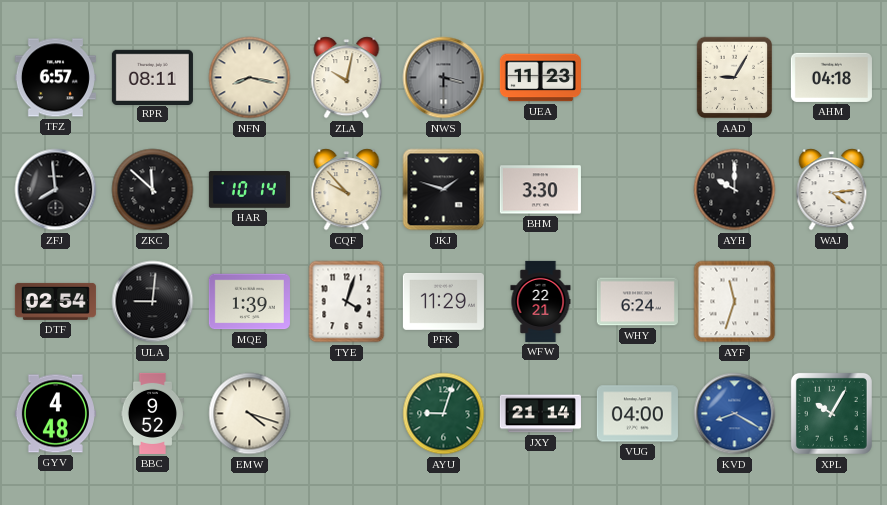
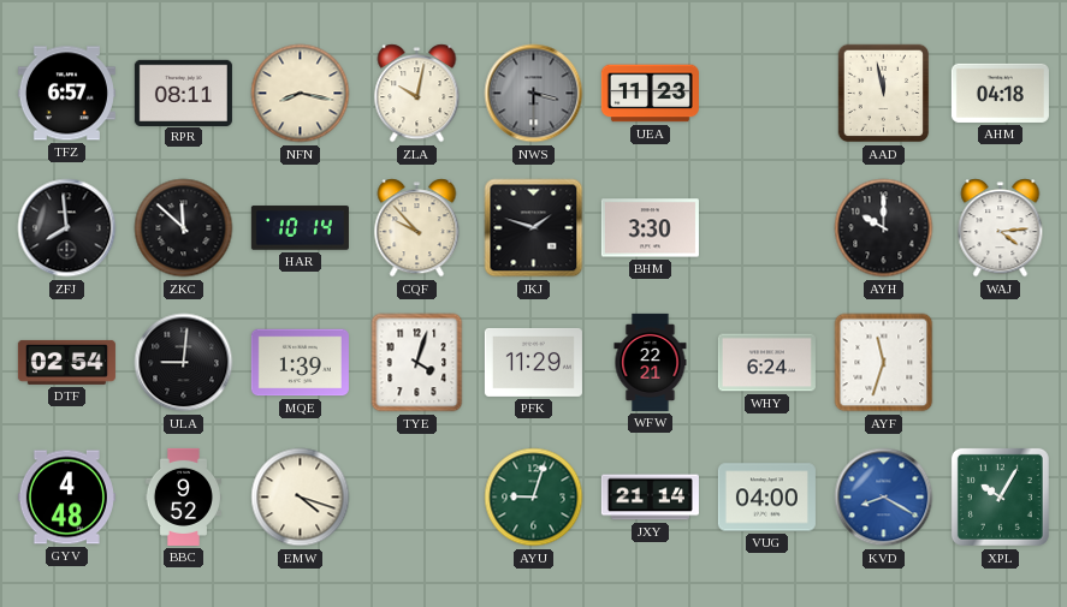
AAD: 9:05 -> 11:58 (884, 94)
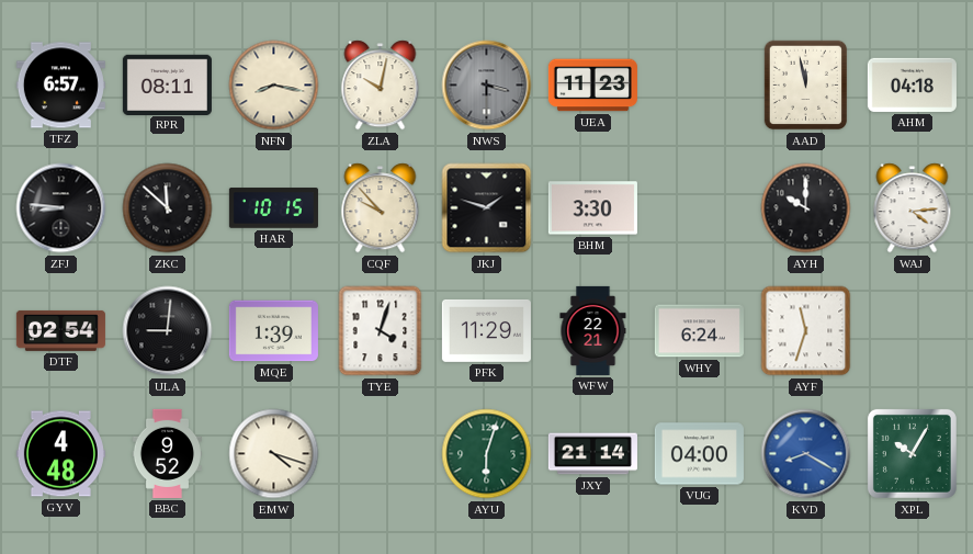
ZFJ: 7:59 -> 8:46 (61, 208)
HAR: 10:14 -> 10:15 (273, 208)
AYU: 9:03 -> 6:03 (487, 454)
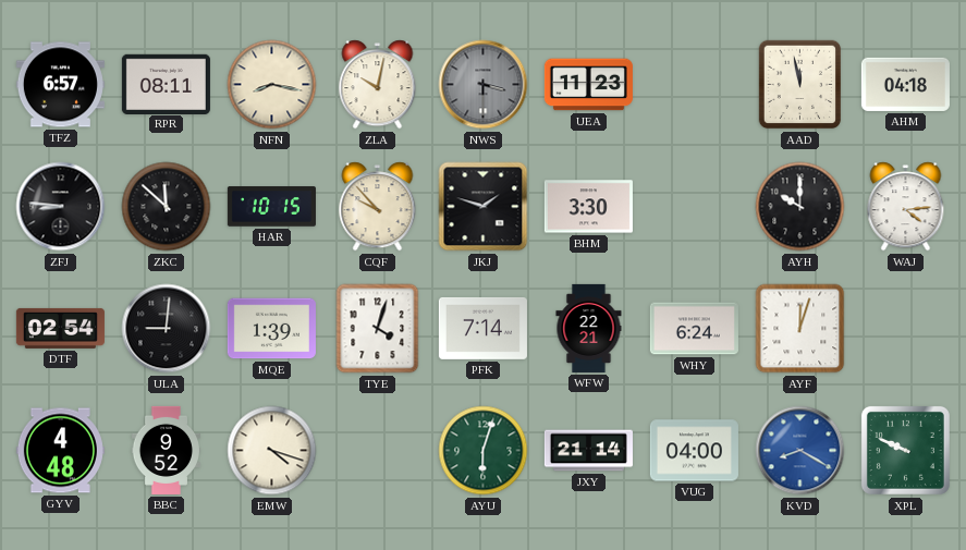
PFK: 11:29 -> 7:14 (482, 328)
AYF: 11:33 -> 12:03 (800, 329)
XPL: 10:05 -> 9:49 (905, 450)
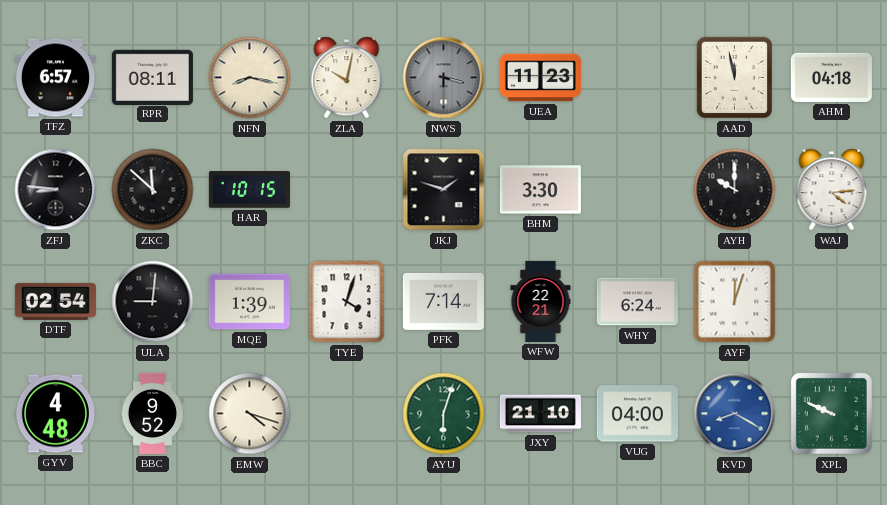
CQF: 9:53 -> none (378, 207)
JXY: 21:14 -> 21:10 (540, 414)
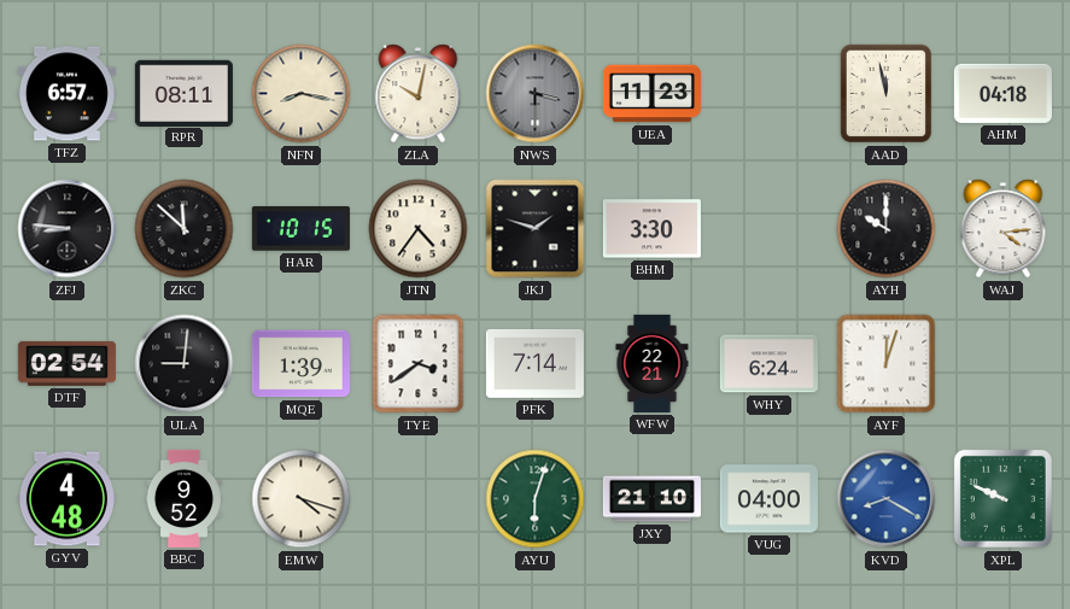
JTN: none -> 4:36 (419, 229)
TYE: 4:03 -> 3:39 (419, 364)
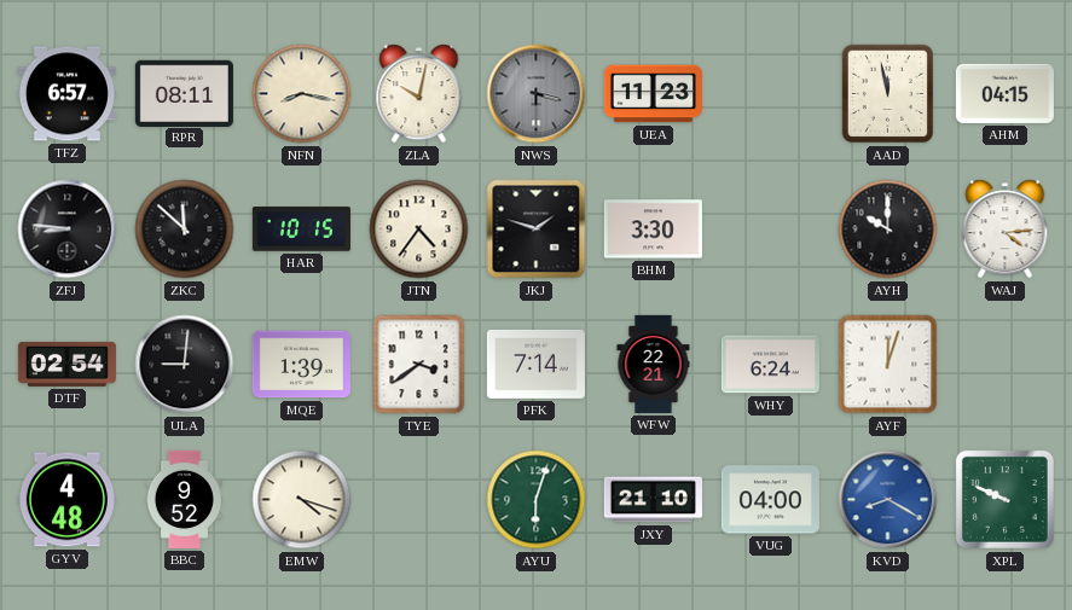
AHM: 04:18 -> 04:15 (1004, 93)
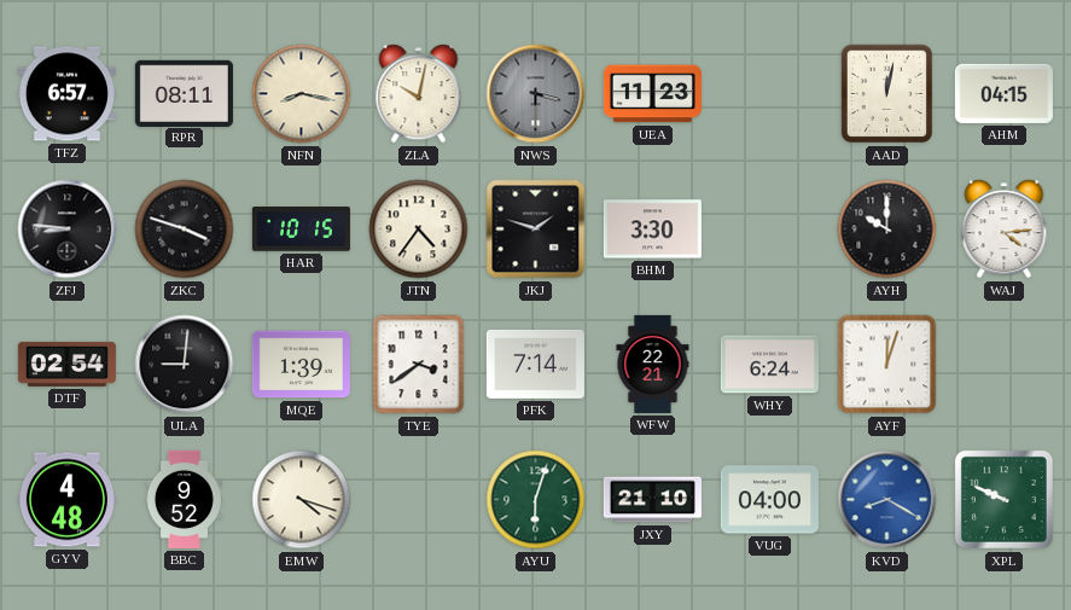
AAD: 11:58 -> 12:02 (887, 94)
ZKC: 11:52 -> 3:48 (185, 230)
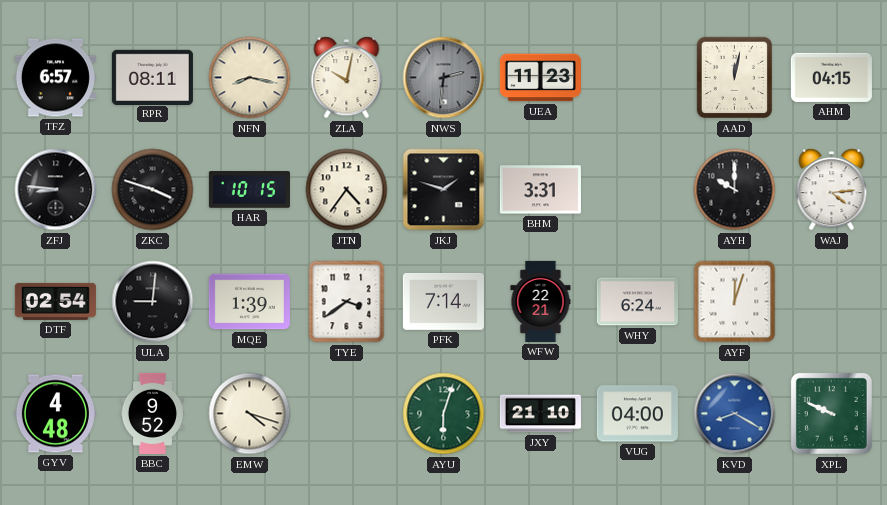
NWS: 3:30 -> 2:31 (444, 78)
BHM: 3:30 -> 3:31 (540, 190)
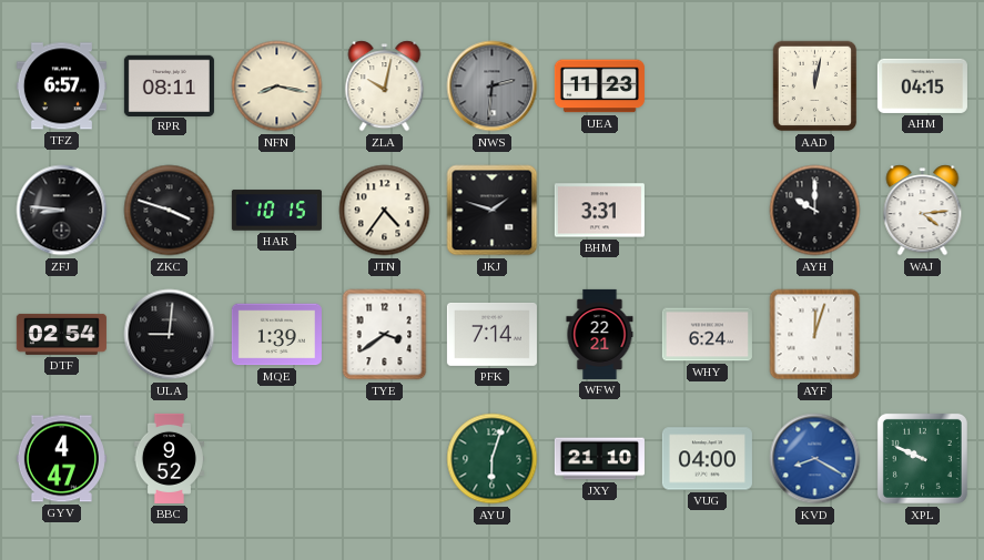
GYV: 4:48 -> 4:47 (61, 459)
EMW: 4:18 -> none (250, 414)
